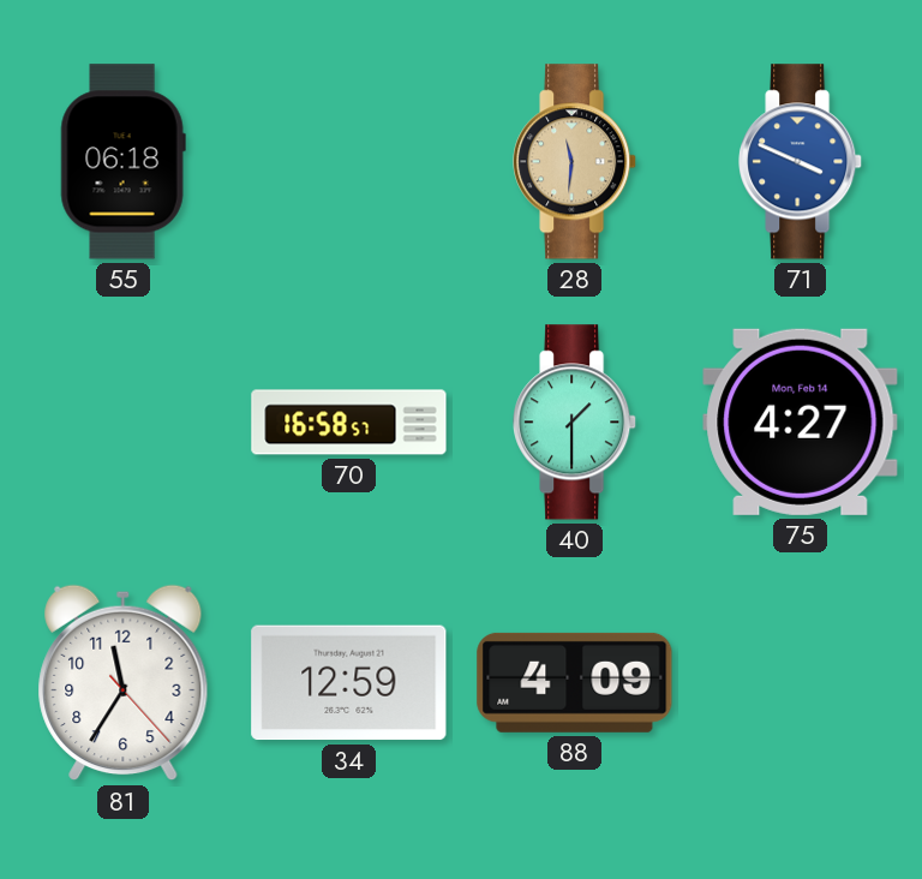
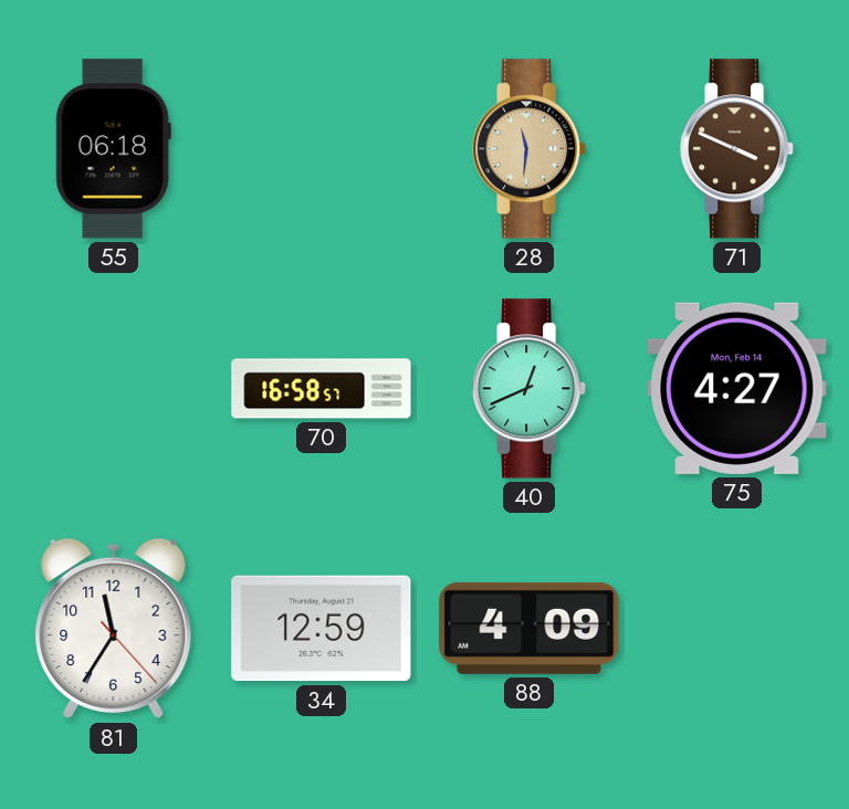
71 dial: blue -> brown (737, 149)
40: 1:30 -> 12:41 (530, 389)
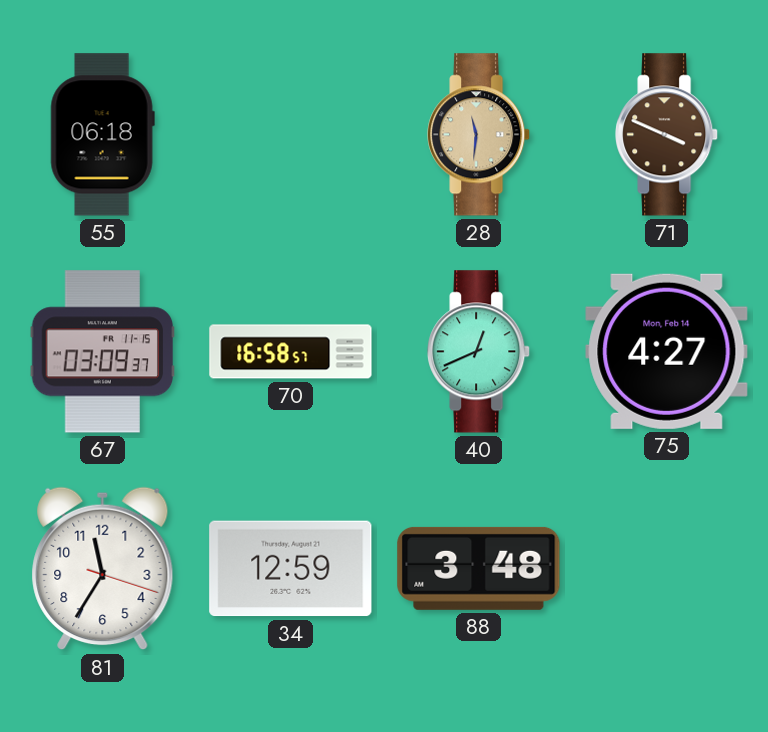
67: none -> 03:09 (103, 352)
81: 11:35:23 -> 11:35:18 (103, 569)
88: 4:09 -> 3:48 (479, 568)
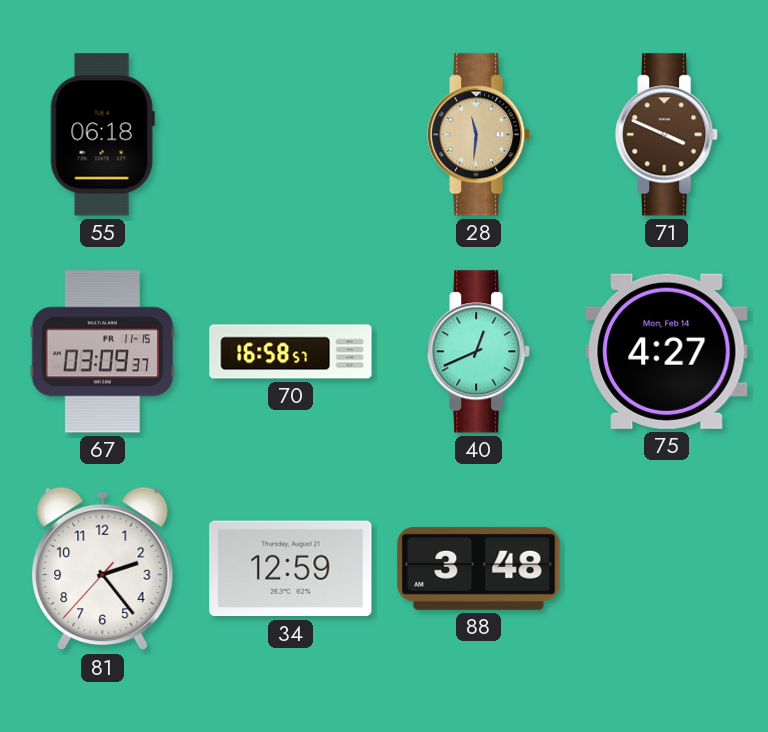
81: 11:35 -> 2:23 (103, 569)
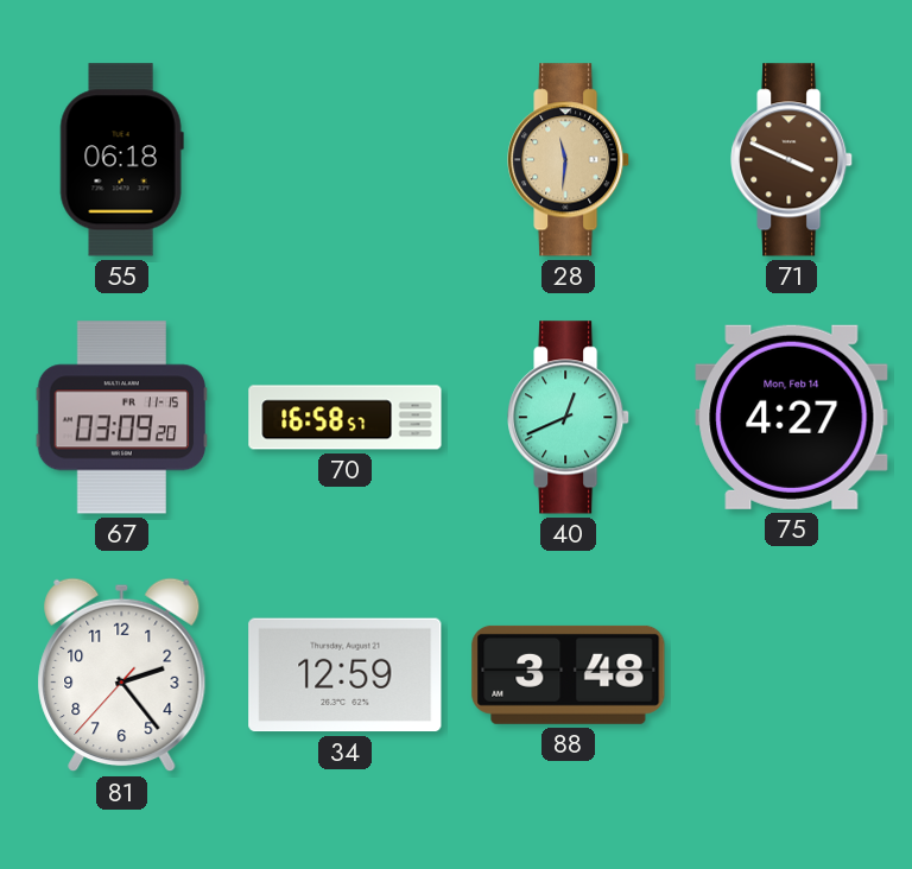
67: 03:09:37 -> 03:09:20 (122, 418)
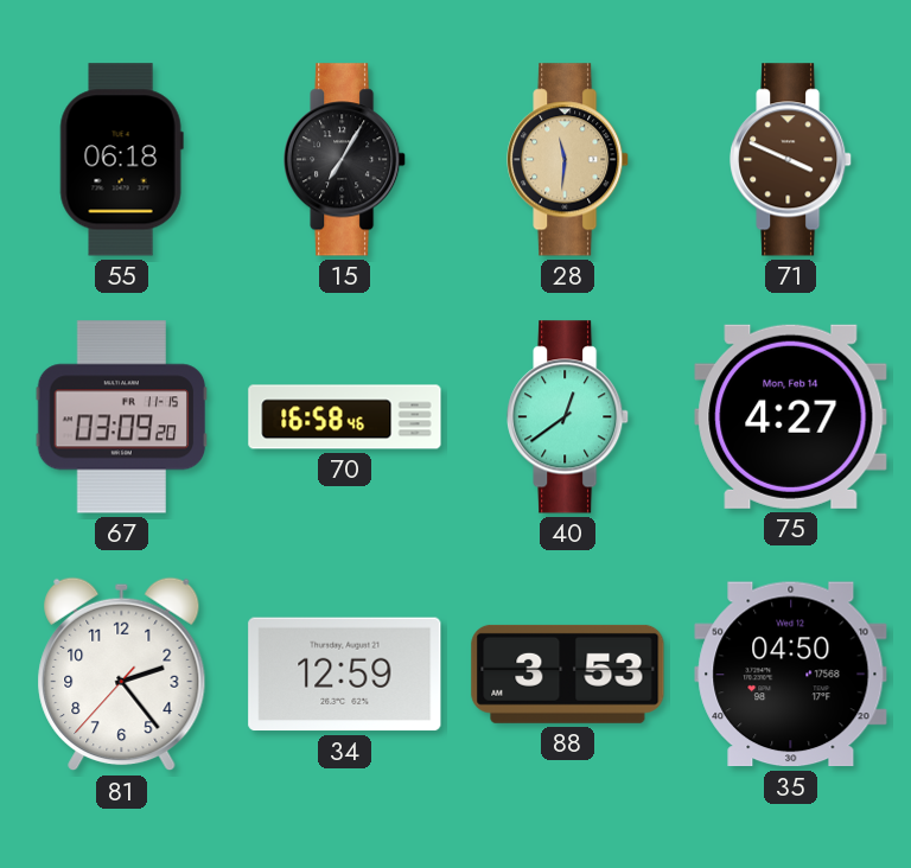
15: none -> 7:05 (345, 160)
70: 16:58:57 -> 16:58:46 (345, 417)
40: 12:41 -> 12:39 (568, 417)
88: 3:48 -> 3:53 (568, 674)
35: none -> 04:50 (791, 675)
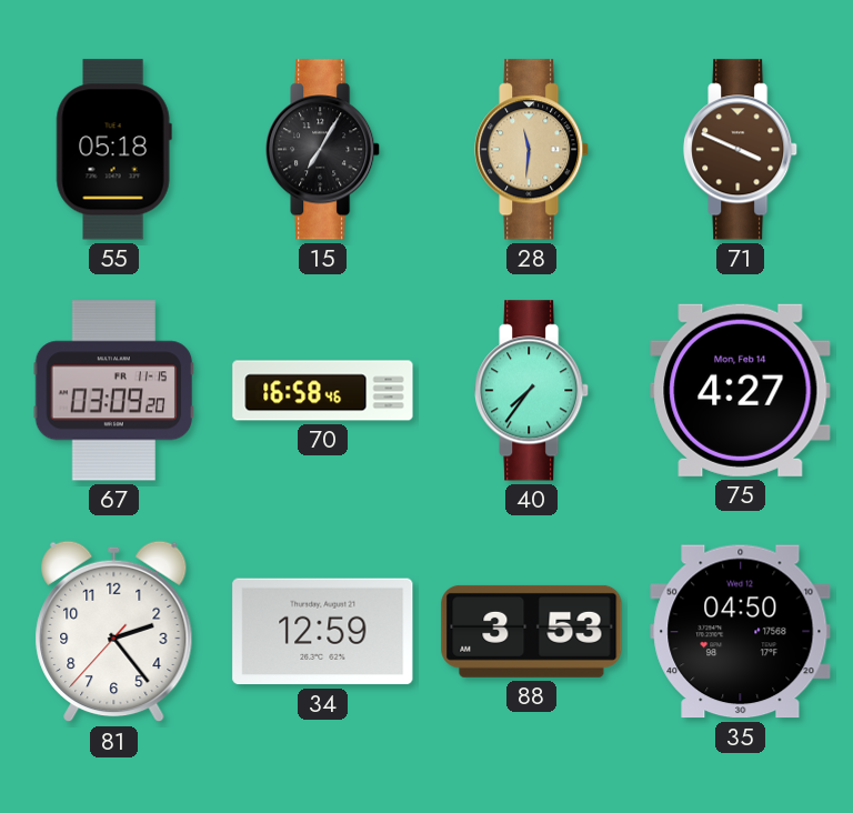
55: 06:18 -> 05:18 (113, 150)
40: 12:39 -> 7:36 (532, 391)
